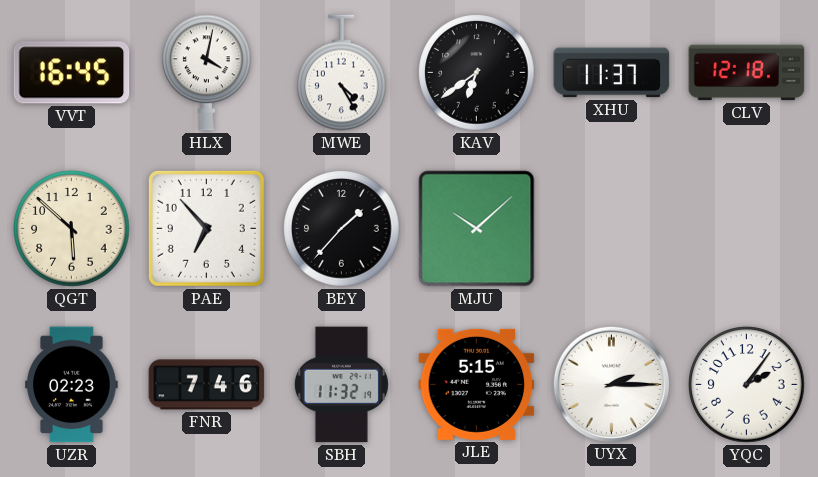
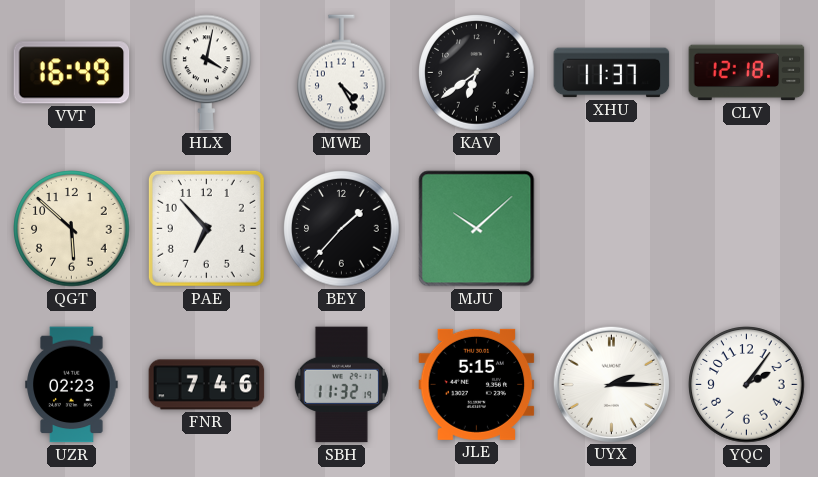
VVT: 16:45 -> 16:49 (72, 73)
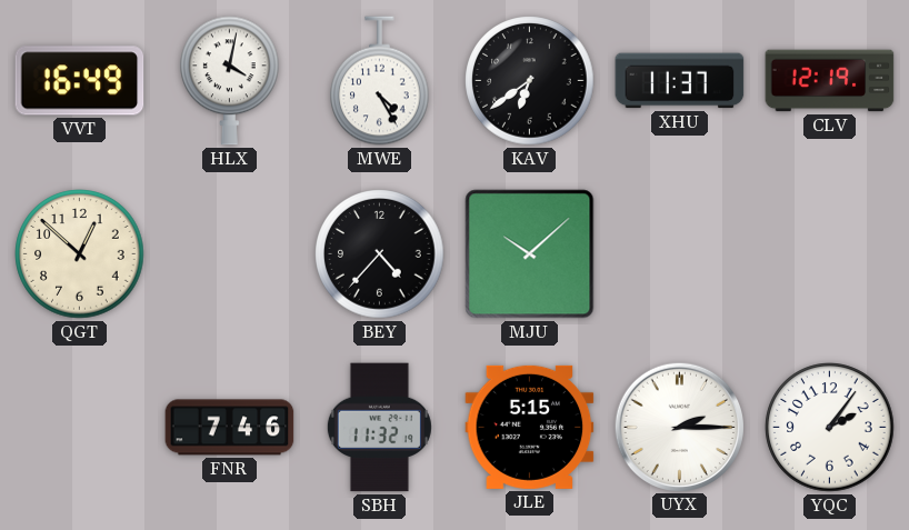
CLV: 12:18 -> 12:19 (830, 81)
QGT: 5:52 -> 12:52 (80, 254)
PAE: 6:53 -> none (206, 228)
BEY: 1:37 -> 4:37 (380, 254)
UZR: 02:23 -> none (72, 385)
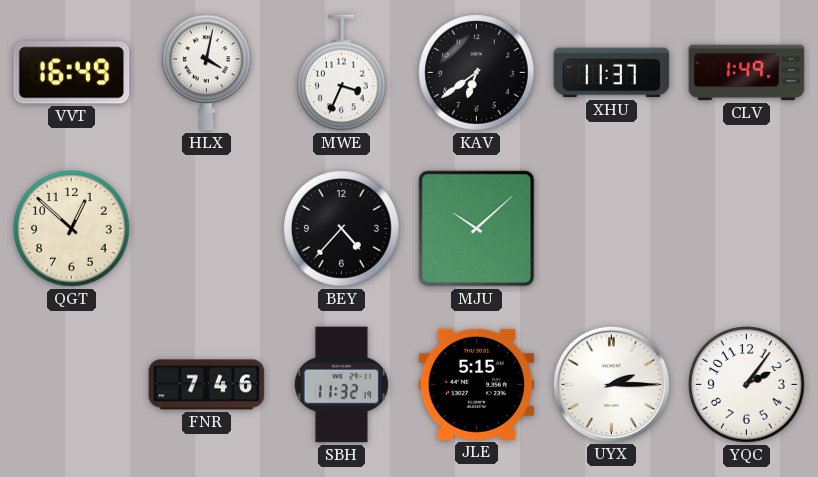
MWE: 4:25 -> 3:34 (342, 73)
CLV: 12:19 -> 1:49 (747, 73)
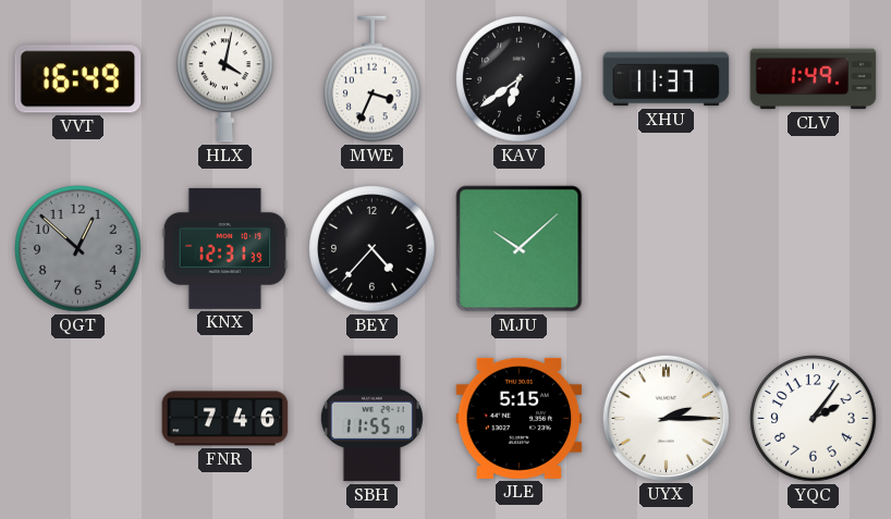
QGT dial: cream -> grey (78, 249)
KNX: none -> 12:31 (225, 248)
SBH: 11:32 -> 11:55 (371, 419)
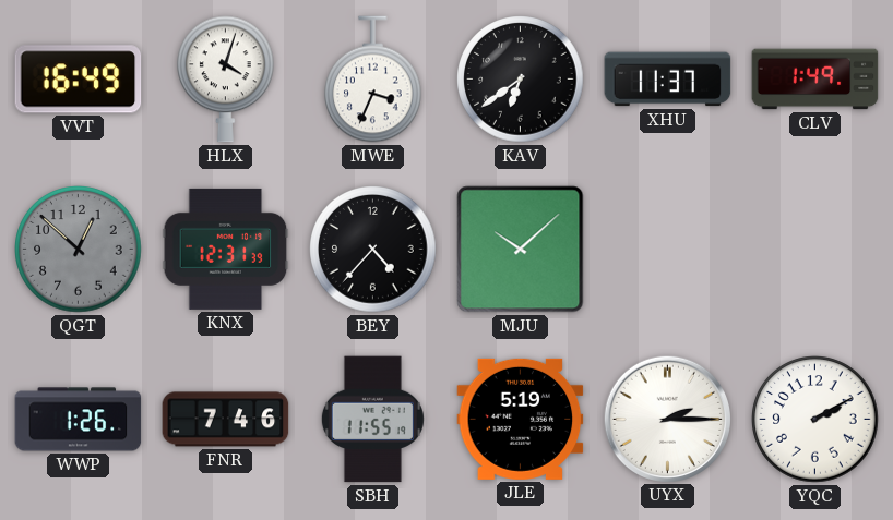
HLX: 4:02 -> 4:03 (226, 80)
WWP: none -> 1:26 (79, 420)
JLE: 5:15 -> 5:19 (521, 419)
YQC: 2:06 -> 2:10 (815, 420)
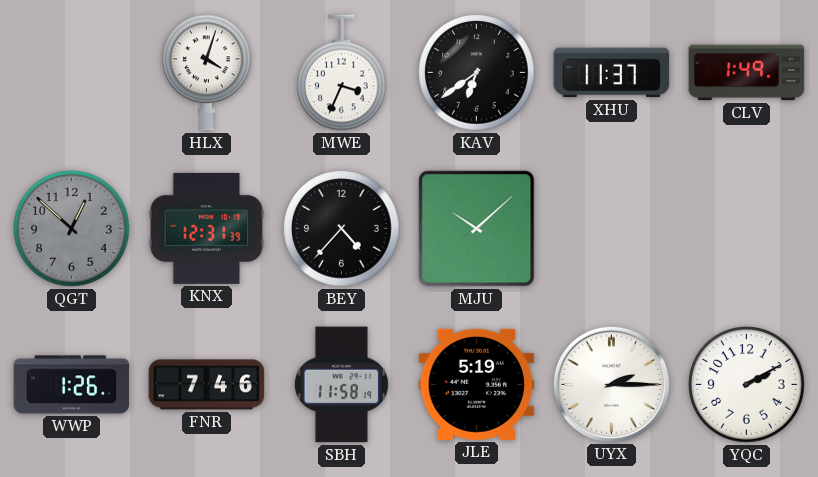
VVT: 16:49 -> none (79, 80)
SBH: 11:55 -> 11:58 (341, 385)
